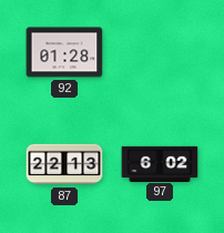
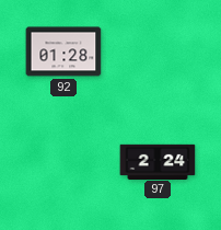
87: 22:13 -> none (64, 164)
97: 6:02 -> 2:24 (158, 161)
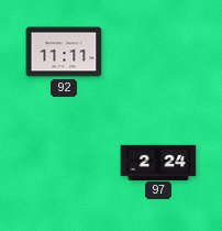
92: 01:28 -> 11:11 (64, 52)
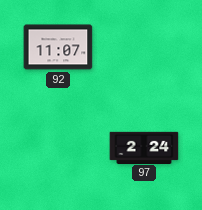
92: 11:11 -> 11:07 (58, 47)
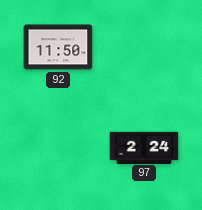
92: 11:07 -> 11:50 (58, 47)
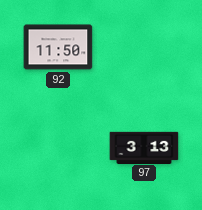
97: 2:24 -> 3:13 (144, 147)
